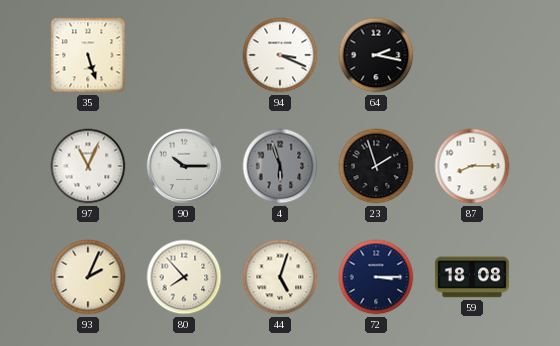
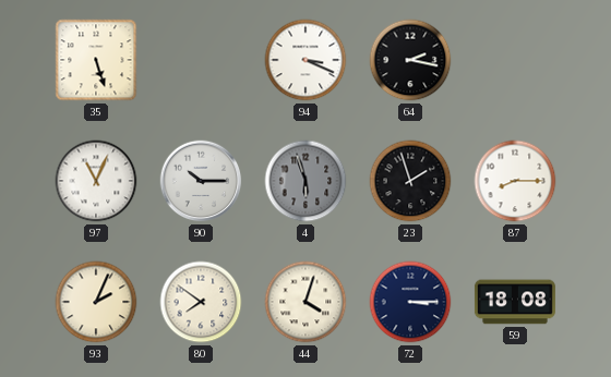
80: 7:53 -> 7:51 (201, 302)
44: 5:03 -> 4:03 (305, 302)
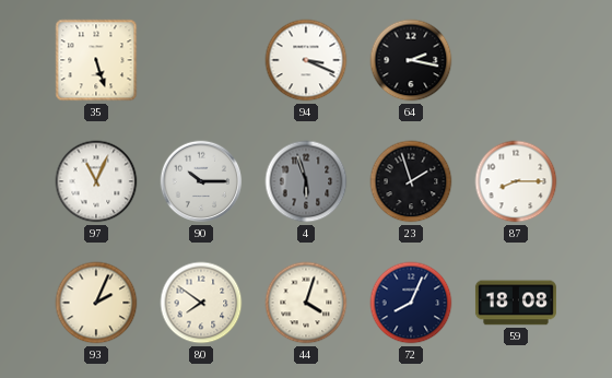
72: 3:15 -> 8:04 (411, 303)
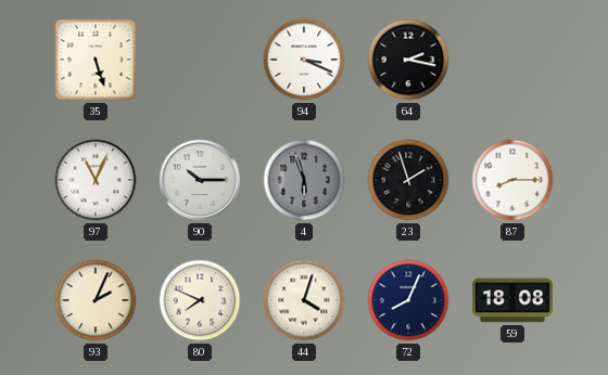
80: 7:51 -> 7:49 (200, 300)
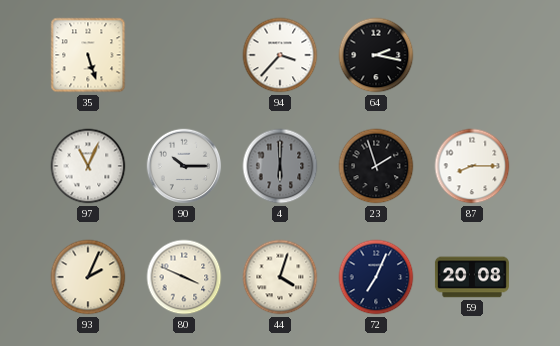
94: 3:19 -> 3:37 (280, 55)
4: 5:57 -> 6:00 (280, 166)
80: 7:49 -> 3:49 (184, 277)
72: 8:04 -> 7:04 (376, 277)
59: 18:08 -> 20:08 (472, 277)
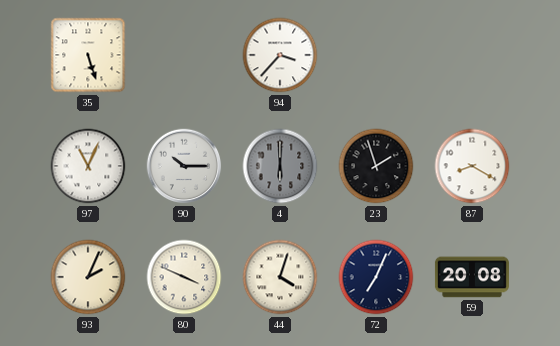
64: 2:17 -> none (376, 55)
87: 8:15 -> 8:20 (472, 166)
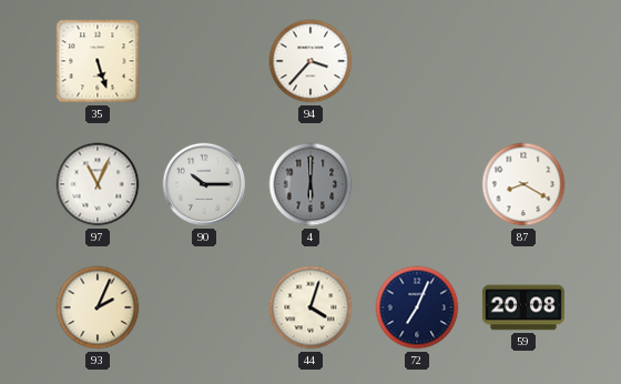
23: 1:57 -> none (376, 166)
80: 3:49 -> none (184, 277)
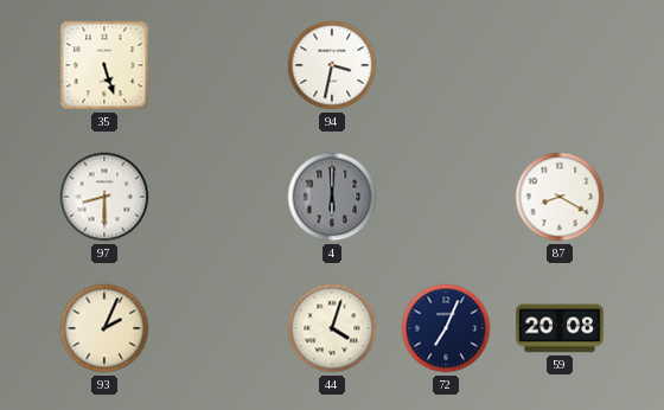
94: 3:37 -> 3:32 (332, 65)
97: 11:04 -> 8:30 (104, 197)
90: 10:15 -> none (204, 184)
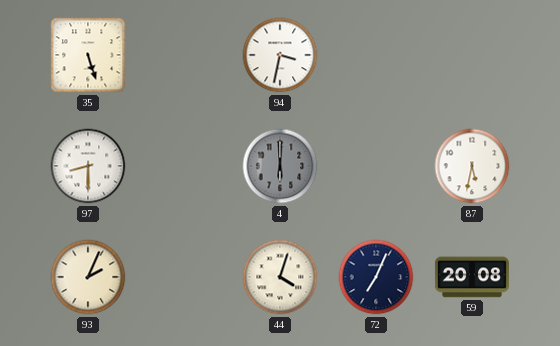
87: 8:20 -> 5:32 (472, 166)
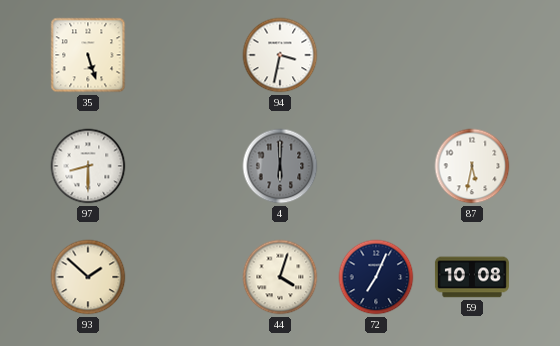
93: 2:04 -> 1:52 (88, 277)
59: 20:08 -> 10:08 (472, 277)
